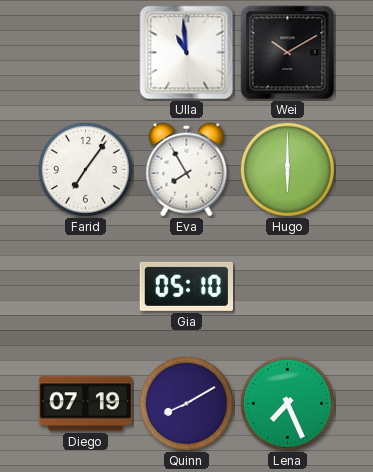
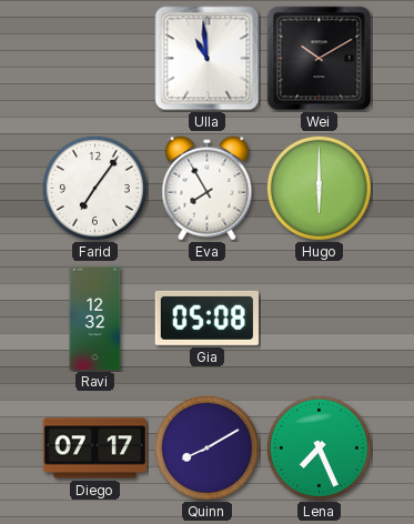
Ravi: none -> 12:32 (95, 319)
Gia: 05:10 -> 05:08 (206, 318)
Diego: 07:19 -> 07:17 (95, 449)
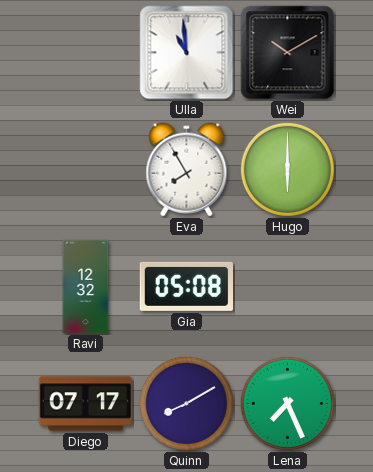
Farid: 7:06 -> none (94, 188)
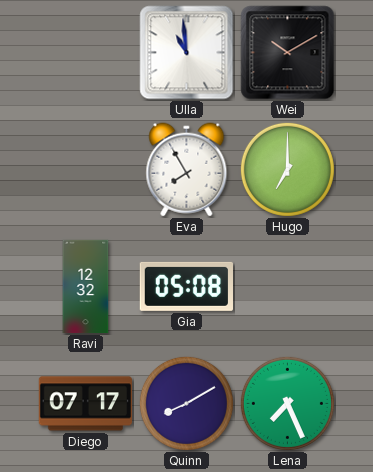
Hugo: 6:00 -> 7:00 (287, 169)
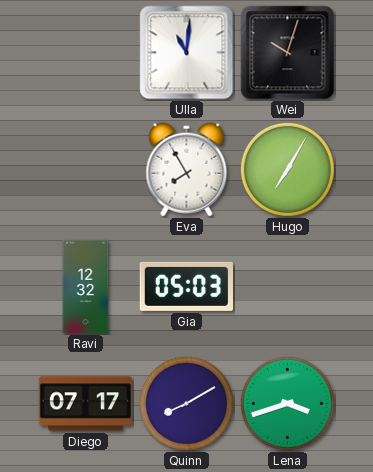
Ulla: 10:59 -> 11:01 (187, 53)
Wei: 10:10 -> 10:03 (288, 53)
Hugo: 7:00 -> 7:05 (287, 169)
Gia: 05:08 -> 05:03 (186, 286)
Lena: 7:26 -> 3:42 (287, 403)
